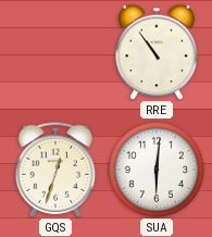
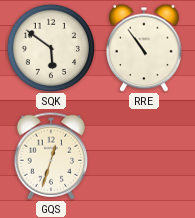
SQK: none -> 5:51 (50, 47)
SUA: 6:01 -> none (155, 169)
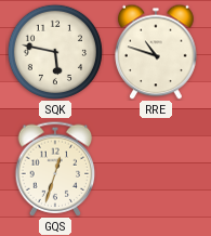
SQK: 5:51 -> 5:47 (54, 51)
RRE: 10:54 -> 10:48 (156, 52)
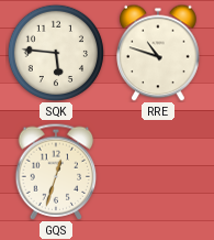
SQK: 5:47 -> 5:46 (55, 52)
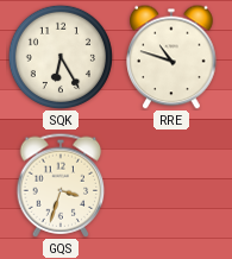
SQK: 5:46 -> 6:25 (59, 56)
GQS: 12:33 -> 3:33 (61, 185)
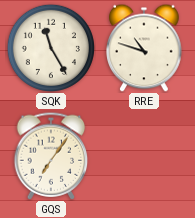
SQK: 6:25 -> 11:25 (50, 47)
GQS: 3:33 -> 7:06 (51, 156)
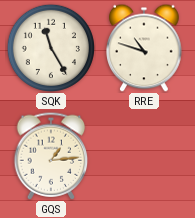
GQS: 7:06 -> 1:14 (51, 156)
